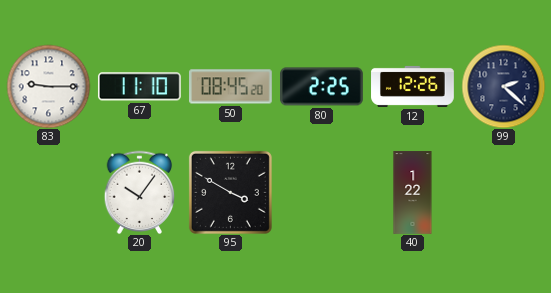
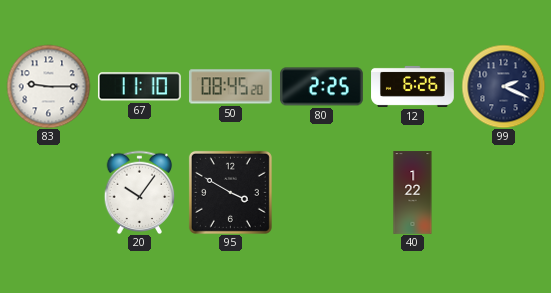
12: 12:26 -> 6:26 (413, 86)
99: 2:22 -> 2:19 (503, 86)
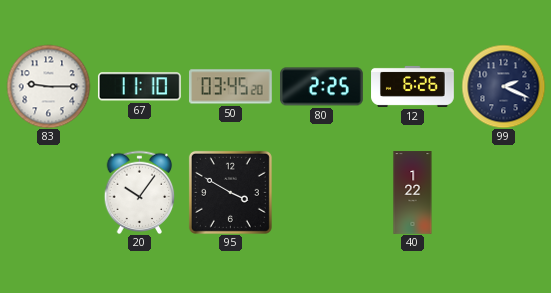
50: 08:45 -> 03:45 (231, 87)
